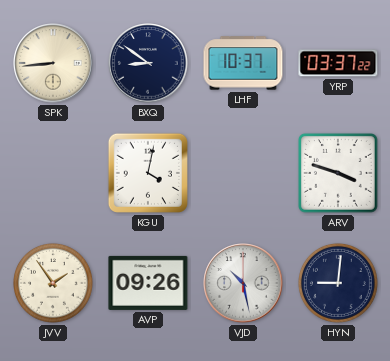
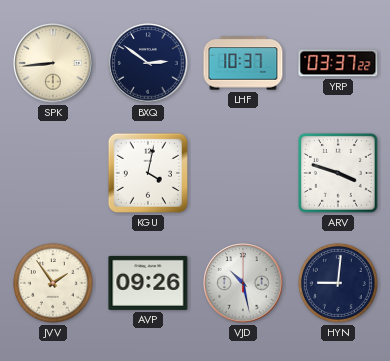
BXQ: 8:51 -> 2:51 (148, 63)
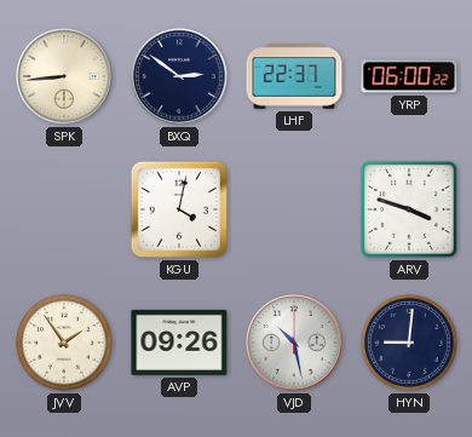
LHF: 10:37 -> 22:37 (294, 76)
YRP: 03:37 -> 06:00 (409, 76)
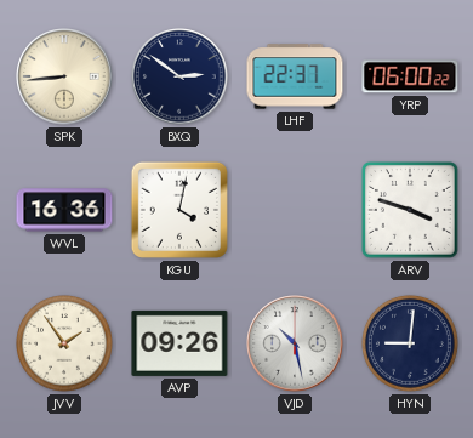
WVL: none -> 16:36 (64, 210)
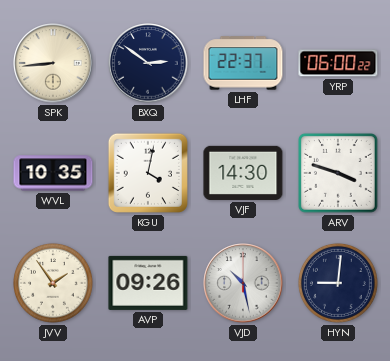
WVL: 16:36 -> 10:35 (53, 173)
VJF: none -> 14:30 (243, 173)
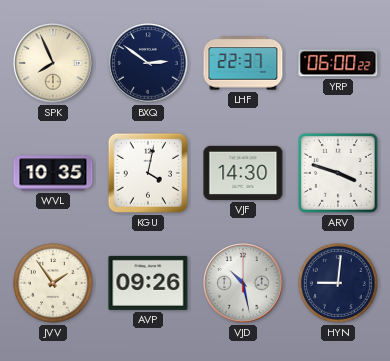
SPK: 8:44 -> 7:56 (53, 63)
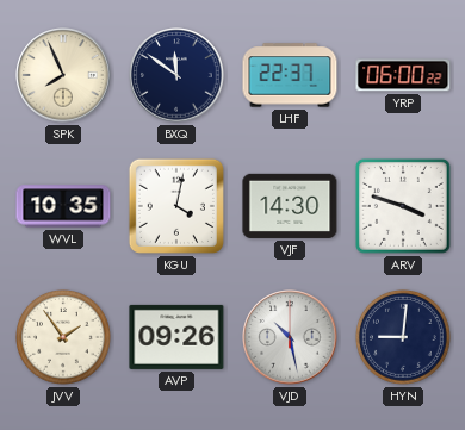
BXQ: 2:51 -> 11:51 (176, 75)
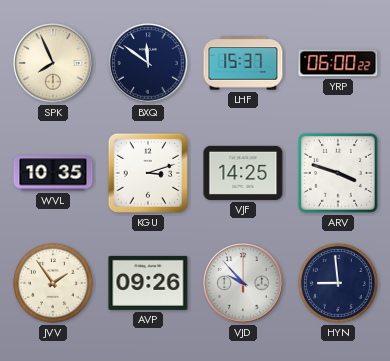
LHF: 22:37 -> 15:37 (243, 63)
KGU: 4:02 -> 3:12 (148, 173)
VJF: 14:30 -> 14:25 (243, 173)
VJD: 10:28 -> 9:53 (243, 283)
HYN: 9:01 -> 8:59 (339, 284)
